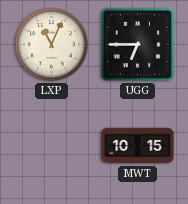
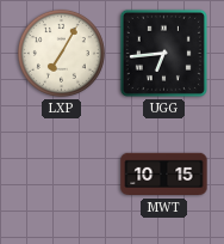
LXP: 11:04 -> 7:05 (61, 53)
UGG: 6:45 -> 6:44 (163, 53)
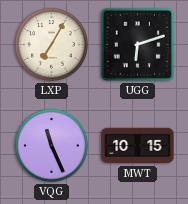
UGG: 6:44 -> 6:12 (137, 44)
VQG: none -> 11:26 (51, 145)
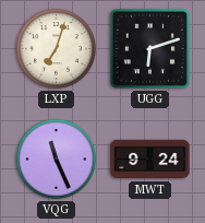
LXP: 7:05 -> 7:03 (56, 48)
MWT: 10:15 -> 9:24 (150, 160)
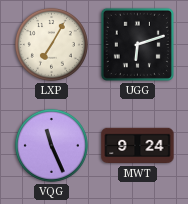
LXP: 7:03 -> 7:05 (51, 44)
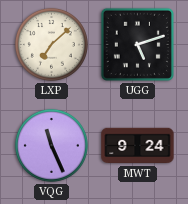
LXP: 7:05 -> 7:08 (51, 44)
UGG: 6:12 -> 5:12 (137, 44)
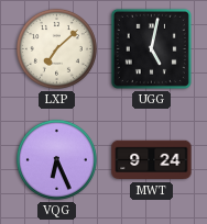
UGG: 5:12 -> 5:02 (151, 48)
VQG: 11:26 -> 6:26 (56, 159)
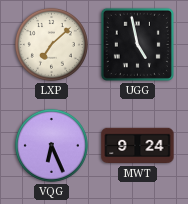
UGG: 5:02 -> 4:58 (137, 44)
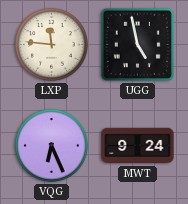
LXP: 7:08 -> 11:46 (51, 44)
